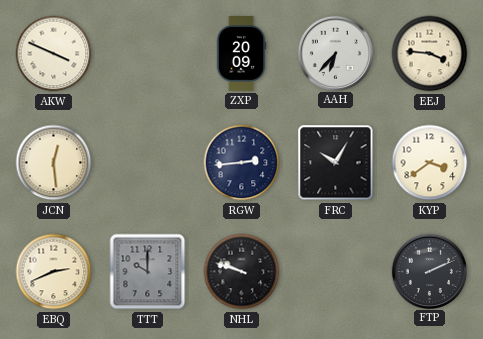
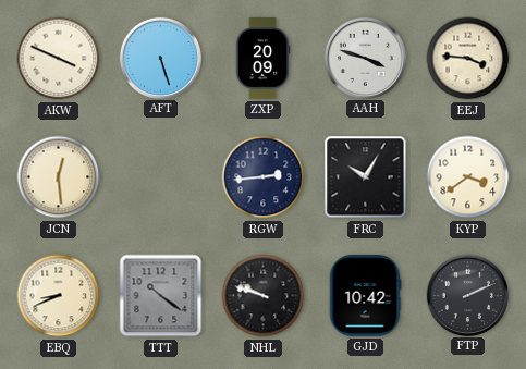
AFT: none -> 5:27 (160, 58)
AAH: 6:37 -> 3:48 (365, 58)
EBQ: 2:41 -> 8:41 (59, 296)
TTT: 10:00 -> 10:21 (161, 296)
GJD: none -> 10:42 (365, 296)
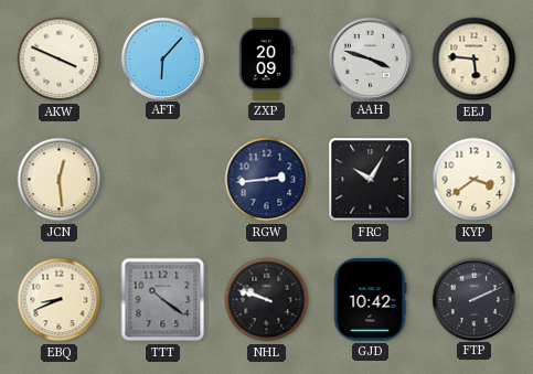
AFT: 5:27 -> 6:07 (162, 58)
EEJ: 3:46 -> 5:46 (475, 60)
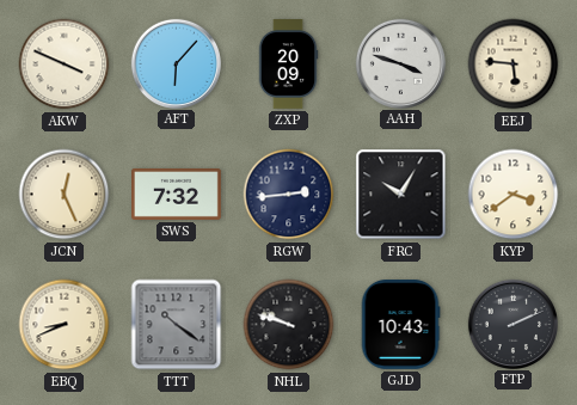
JCN: 12:29 -> 12:26 (65, 195)
SWS: none -> 7:32 (177, 194)
GJD: 10:42 -> 10:43 (400, 325)
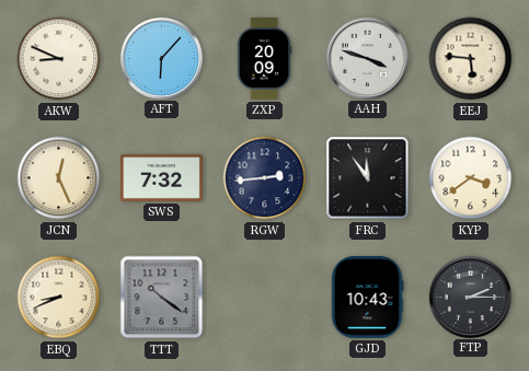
AKW: 3:49 -> 8:49 (59, 59)
FRC: 10:05 -> 11:54 (368, 178)
NHL: 9:48 -> none (289, 325)
FTP: 2:11 -> 2:15 (470, 297)
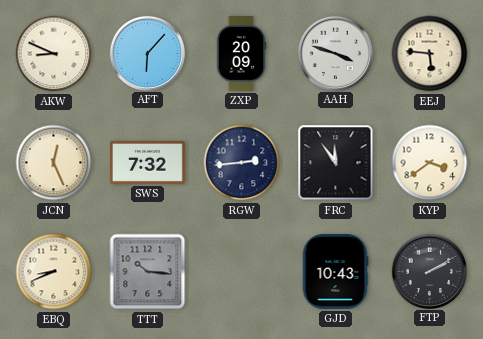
TTT: 10:21 -> 10:16 (148, 272)
FTP: 2:15 -> 2:10 (429, 271)
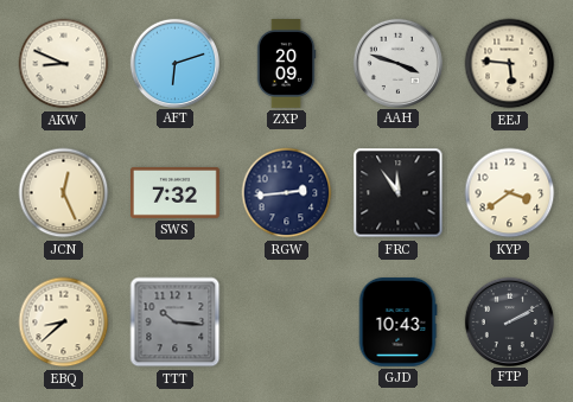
AFT: 6:07 -> 6:12 (174, 63)
EBQ: 8:41 -> 8:38 (64, 323)
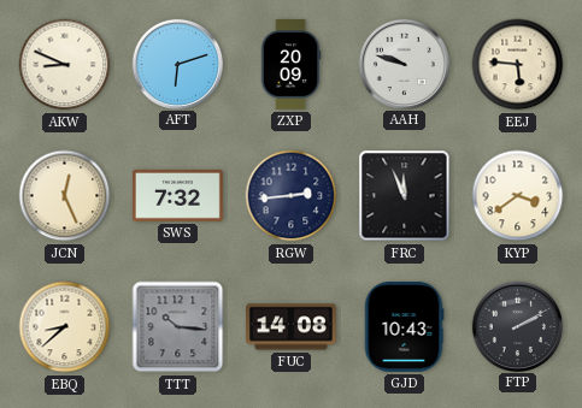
AAH: 3:48 -> 9:48 (404, 64)
FRC: 11:54 -> 11:56 (405, 196)
FUC: none -> 14:08 (292, 327)
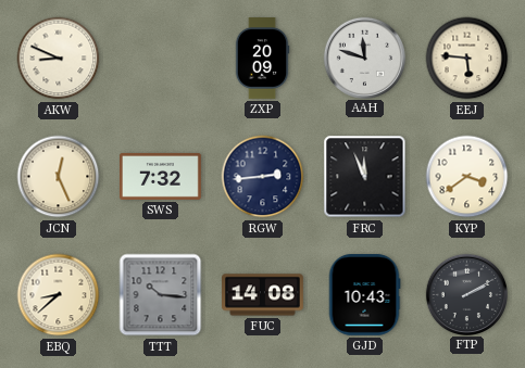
AFT: 6:12 -> none (177, 64)
AAH: 9:48 -> 11:48 (364, 58)
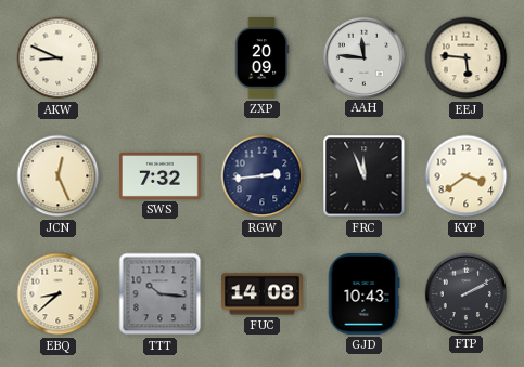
AAH: 11:48 -> 11:46 (363, 57)
